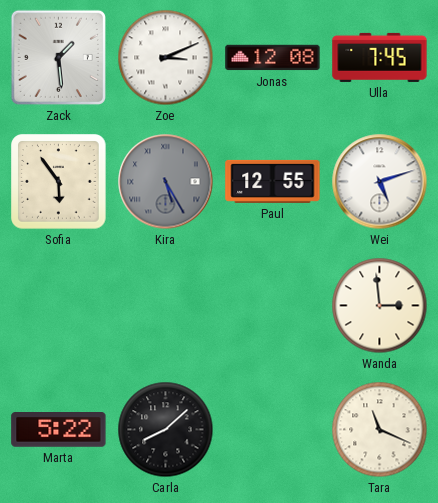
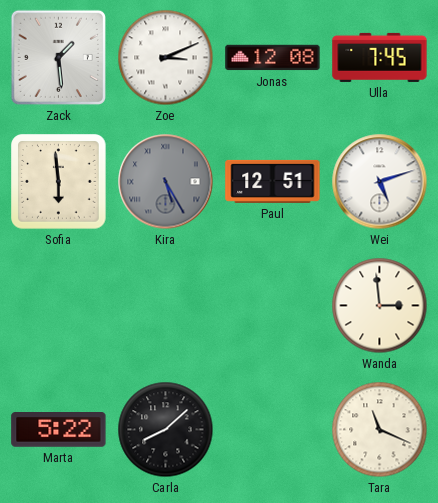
Sofia: 5:54 -> 5:59 (59, 182)
Paul: 12:55 -> 12:51 (273, 181)
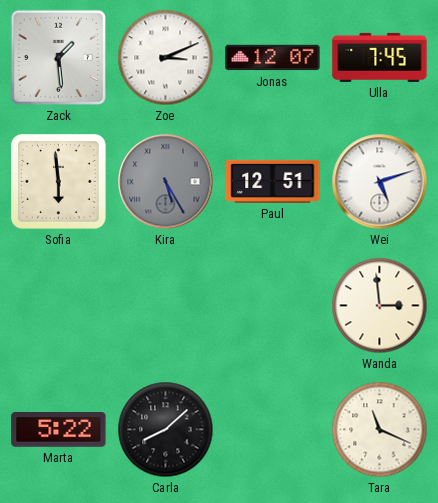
Jonas: 12:08 -> 12:07 (273, 58)
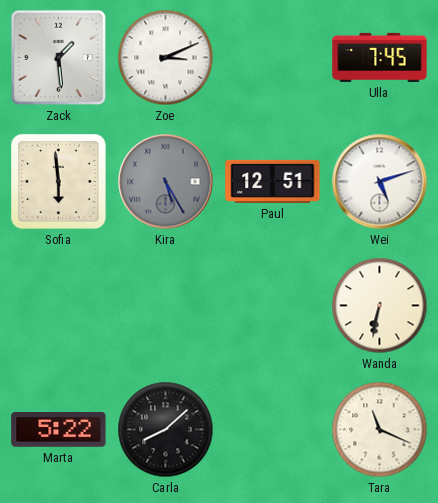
Jonas: 12:07 -> none (273, 58)
Wanda: 2:59 -> 6:32 (380, 306)
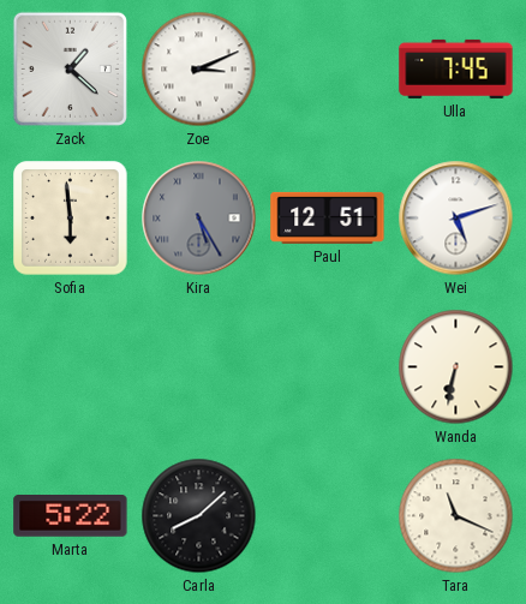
Zack: 1:29 -> 1:22 (70, 68)
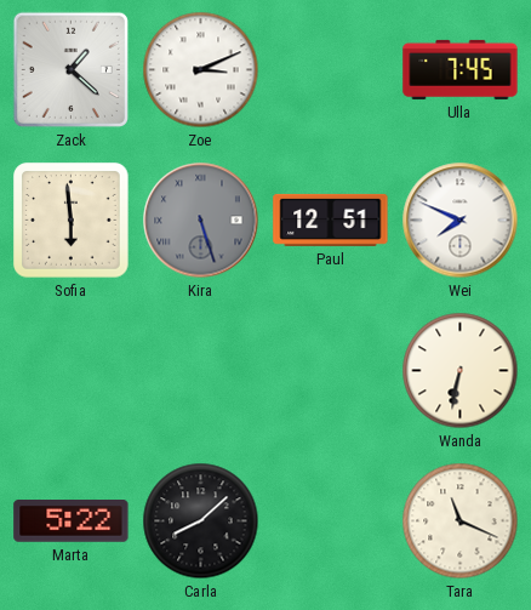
Kira: 5:25 -> 5:27 (201, 221)
Wei: 5:12 -> 7:49 (461, 221)
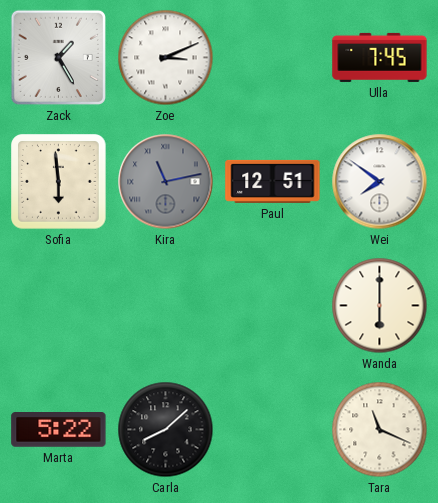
Zack: 1:22 -> 1:25 (58, 57)
Kira: 5:27 -> 11:13 (166, 182)
Wei: 7:49 -> 7:51 (380, 182)
Wanda: 6:32 -> 6:00 (380, 306)
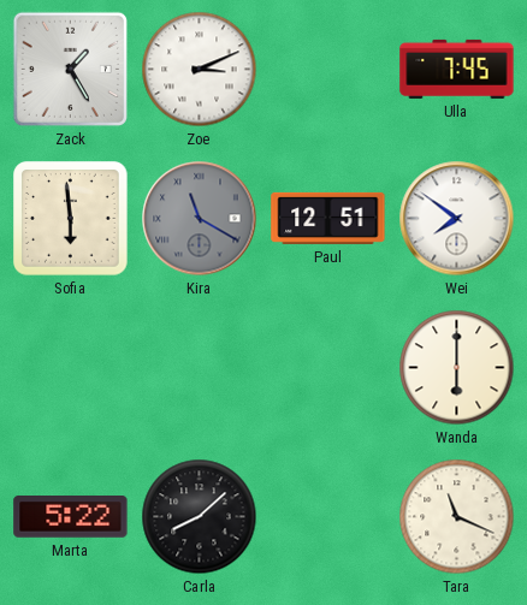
Kira: 11:13 -> 11:20 (200, 219)
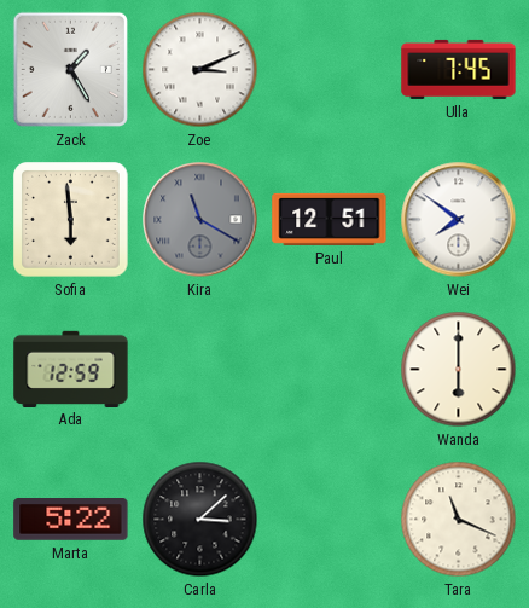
Ada: none -> 12:59 (71, 369)
Carla: 8:08 -> 3:08 (200, 520)
